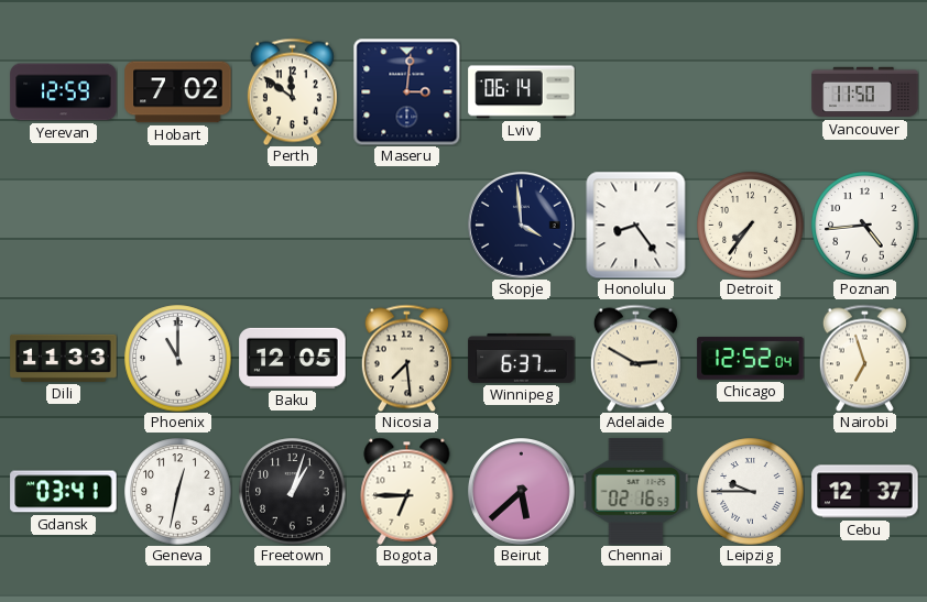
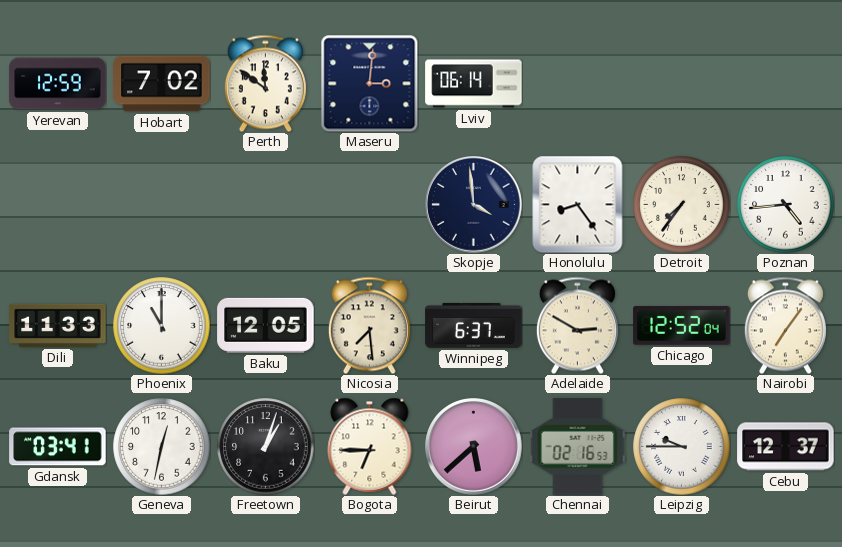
Vancouver: 11:50 -> none (865, 92)
Nairobi: 6:57 -> 7:06 (785, 325)
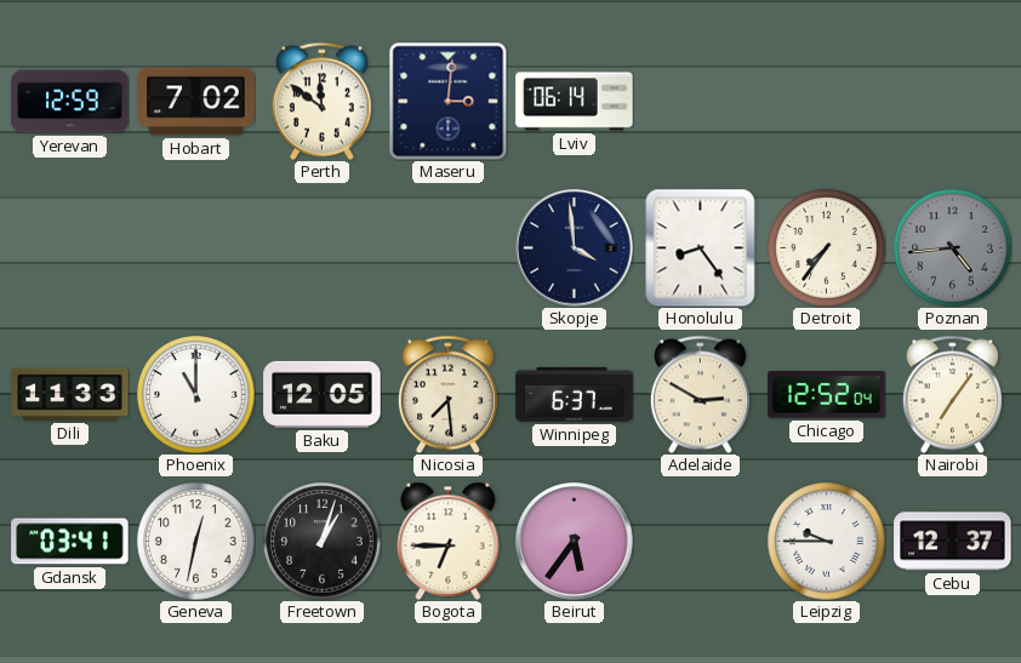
Poznan dial: white -> grey (953, 248)
Beirut: 5:38 -> 5:36 (575, 542)
Chennai: 02:16 -> none (578, 447)
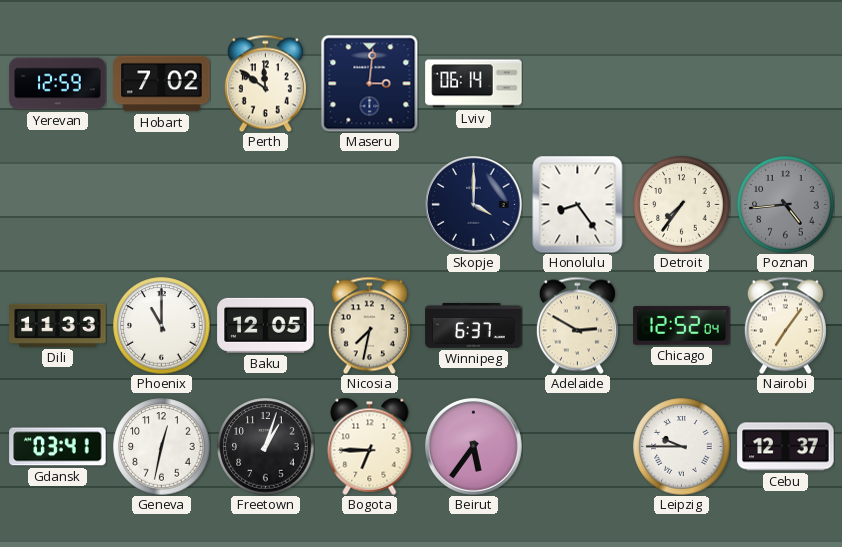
Skopje: 3:59 -> 4:00 (474, 205)
Nicosia: 7:29 -> 7:32 (369, 325)
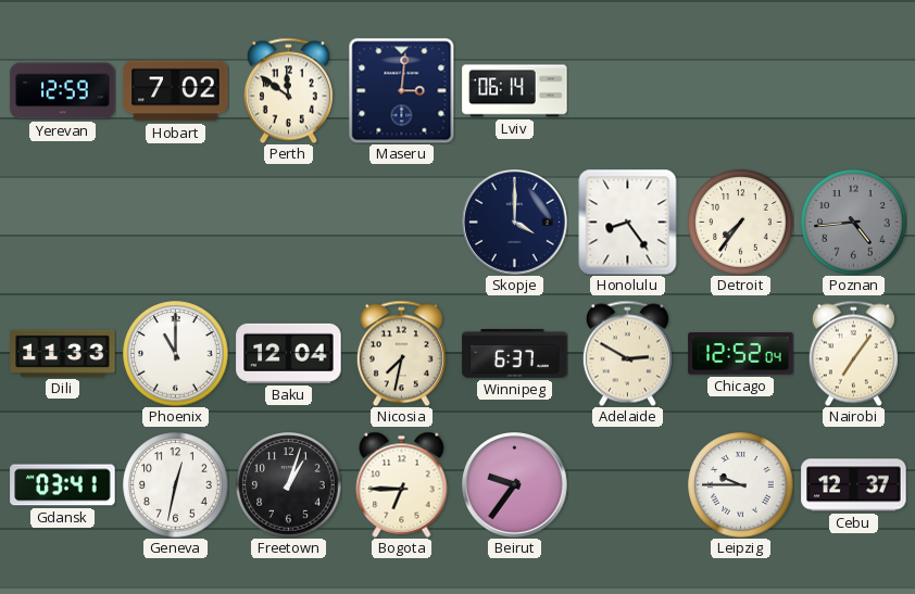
Baku: 12:05 -> 12:04 (289, 353)
Beirut: 5:36 -> 9:36 (515, 485)
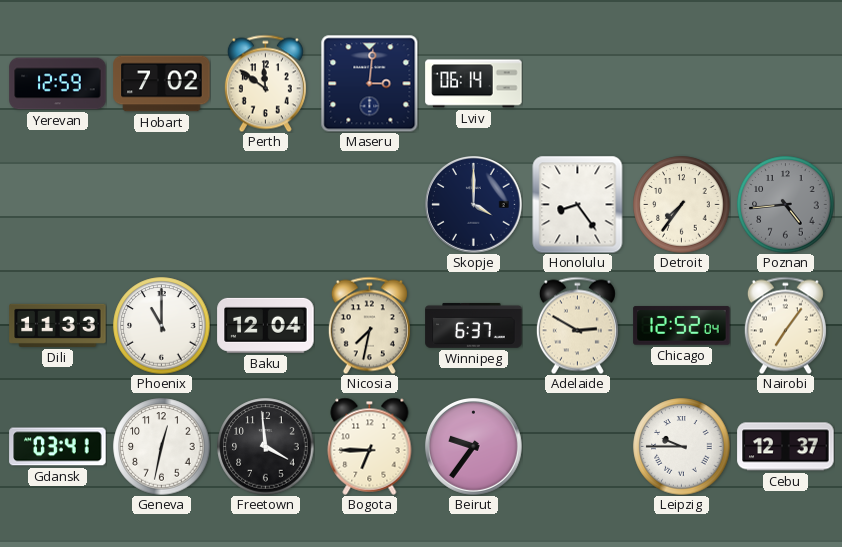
Freetown: 1:03 -> 3:59 (266, 447)
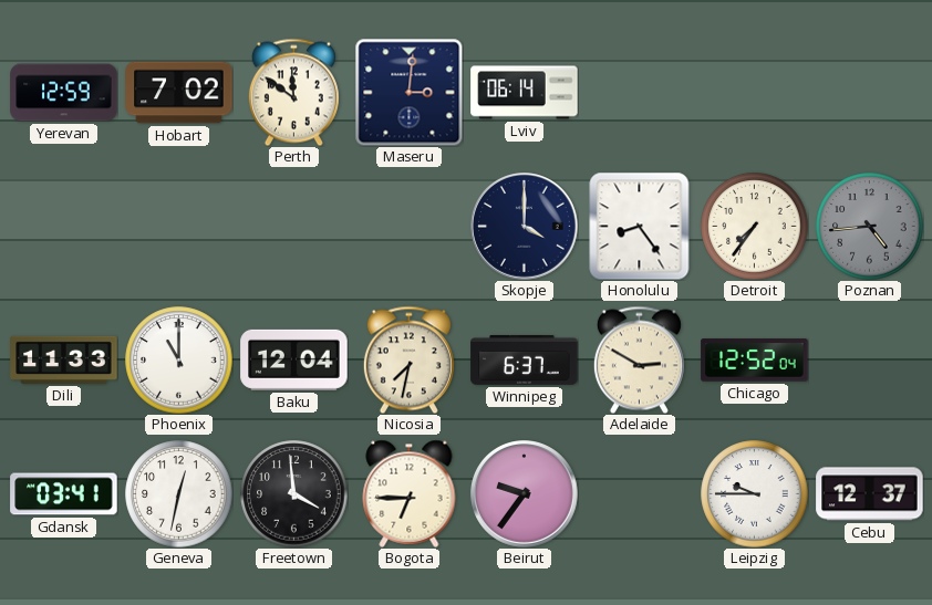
Nairobi: 7:06 -> none (785, 325)
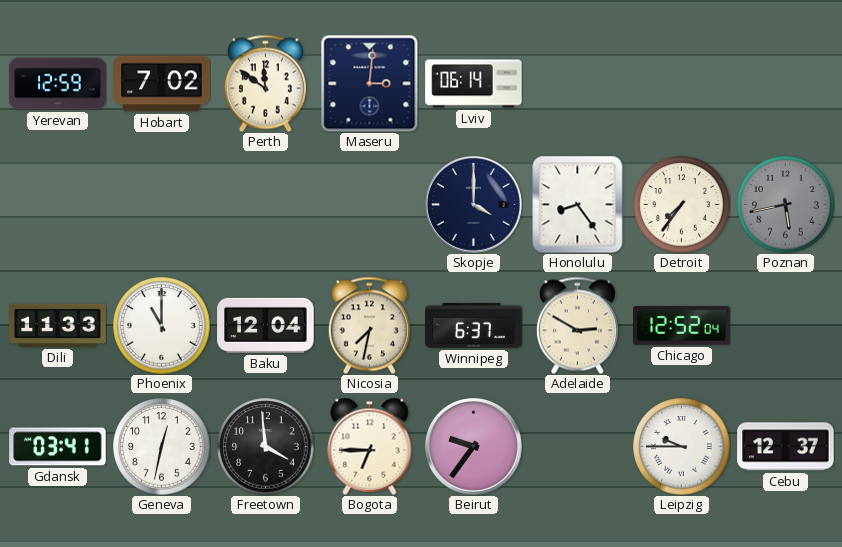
Poznan: 4:44 -> 5:43 (786, 205)
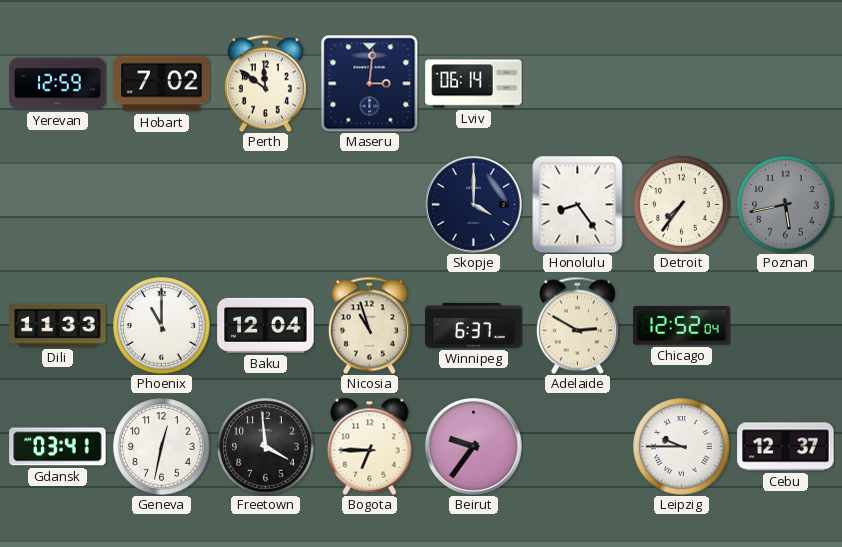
Nicosia: 7:32 -> 10:57 (369, 325)
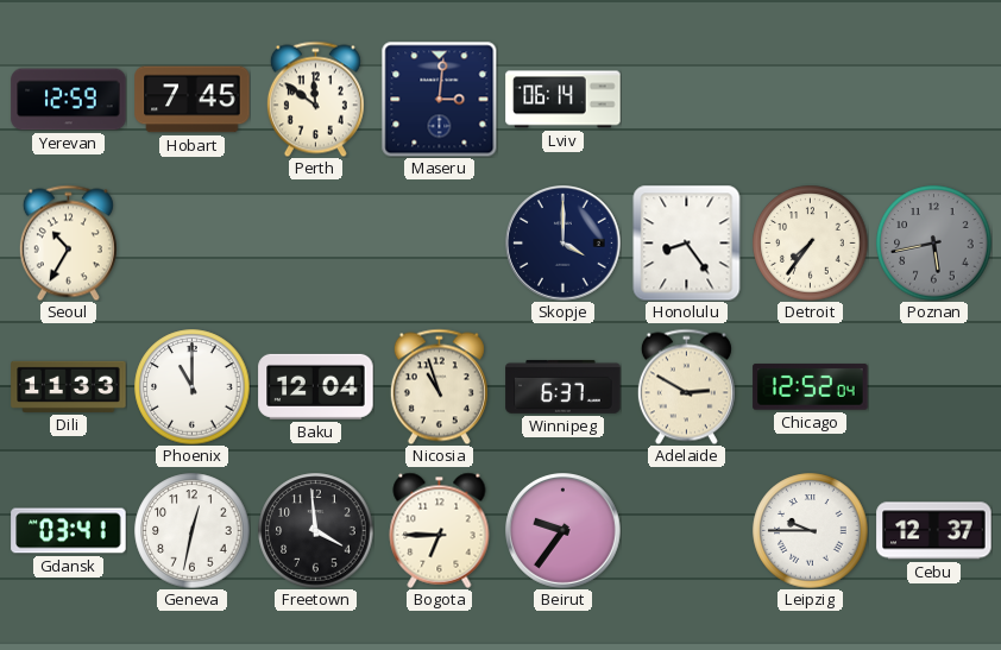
Hobart: 7:02 -> 7:45 (193, 100)
Seoul: none -> 10:35 (68, 242)
